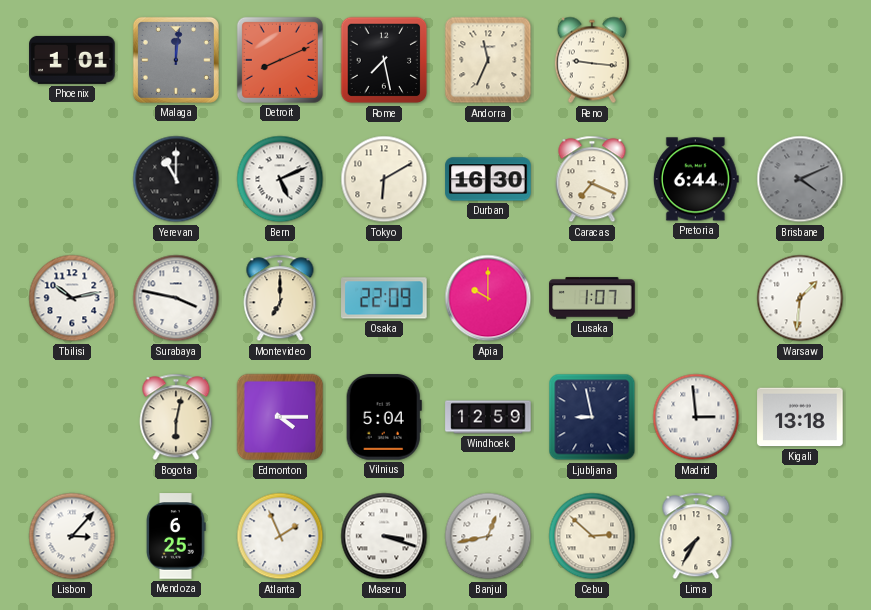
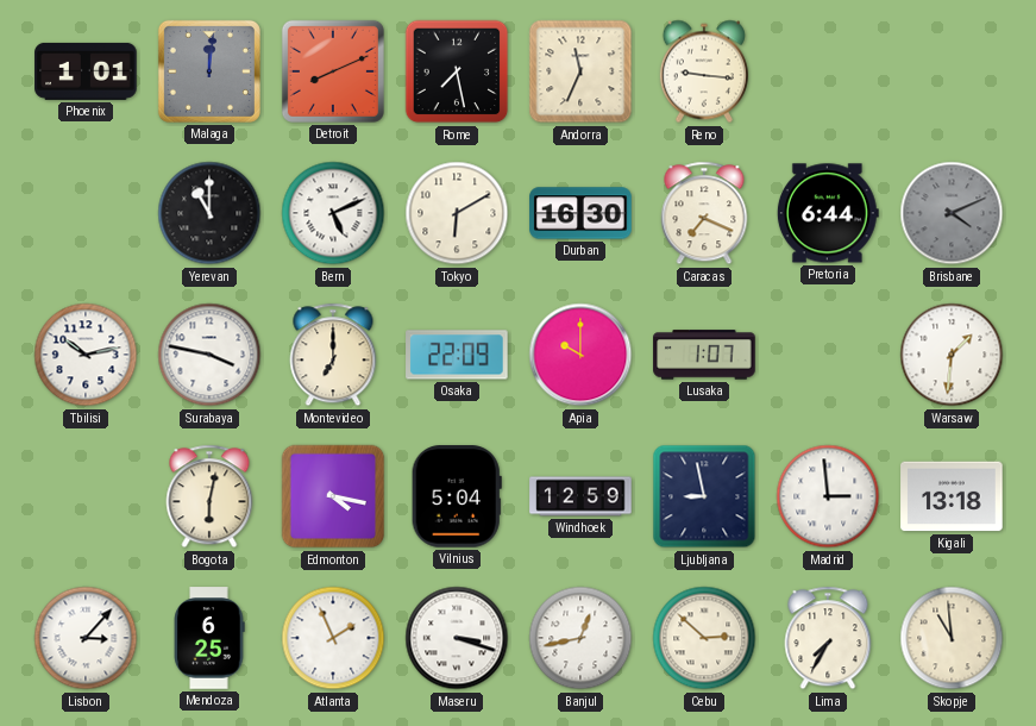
Edmonton: 4:15 -> 4:17 (333, 496)
Skopje: none -> 10:59 (952, 638)
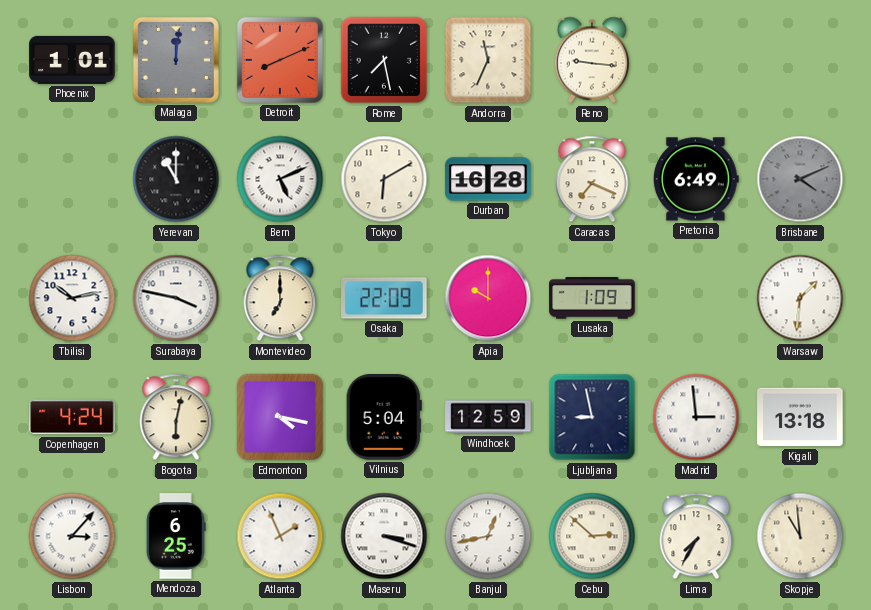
Durban: 16:30 -> 16:28 (488, 179)
Pretoria: 6:44 -> 6:49 (696, 179)
Lusaka: 1:07 -> 1:09 (592, 298)
Copenhagen: none -> 4:24 (72, 417)
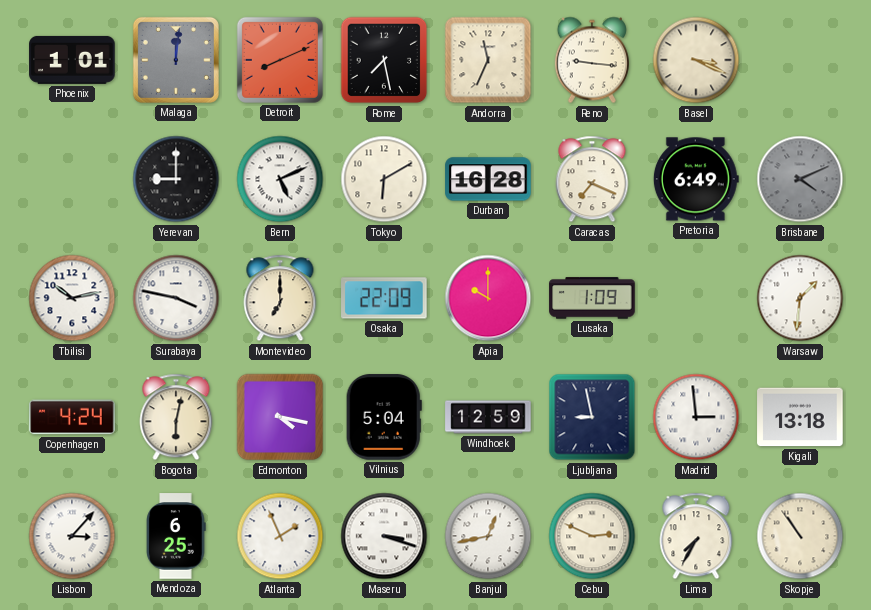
Basel: none -> 3:19 (696, 60)
Yerevan: 11:00 -> 9:00 (176, 179)
Cebu: 2:52 -> 2:49 (592, 536)
Skopje: 10:59 -> 10:54 (800, 536)
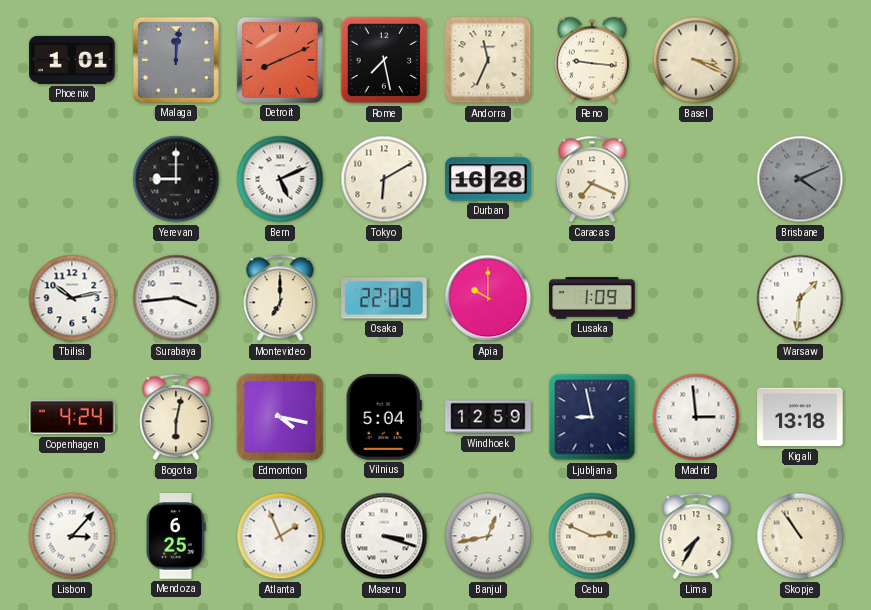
Pretoria: 6:49 -> none (696, 179)
Surabaya: 3:47 -> 3:44 (176, 298)
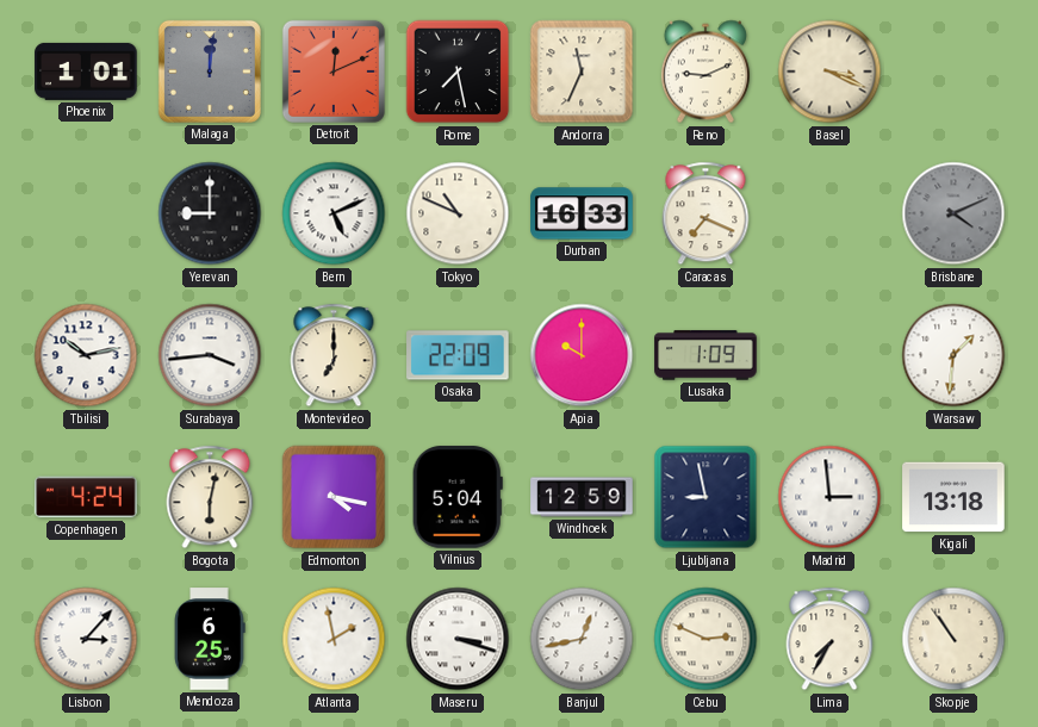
Detroit: 8:11 -> 12:11 (334, 72)
Reno: 9:16 -> 9:11 (706, 72)
Tokyo: 6:10 -> 10:49 (458, 213)
Durban: 16:28 -> 16:33 (582, 213)
Atlanta: 1:56 -> 1:58 (334, 639)
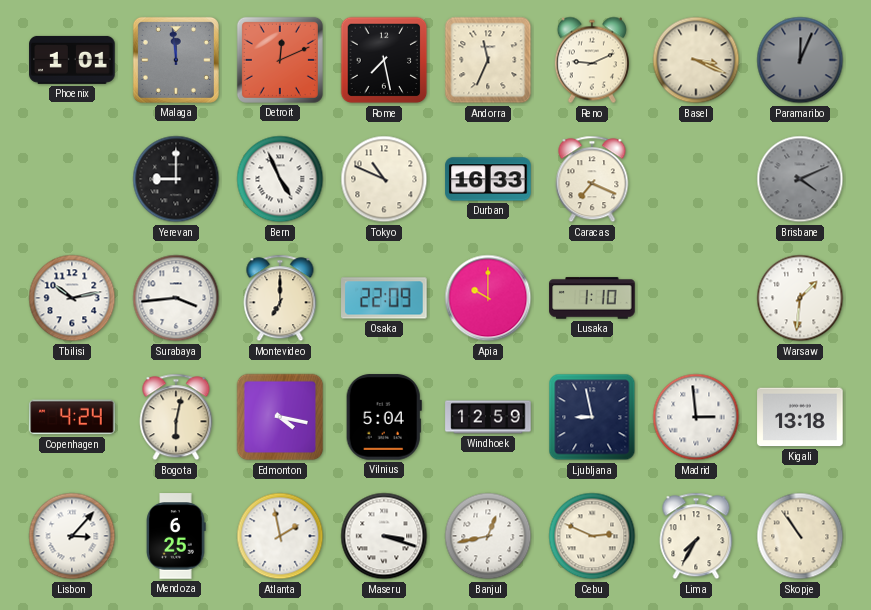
Malaga: 12:01 -> 11:59 (176, 60)
Paramaribo: none -> 12:04 (800, 60)
Bern: 5:11 -> 4:56 (280, 179)
Lusaka: 1:09 -> 1:10 (592, 298)
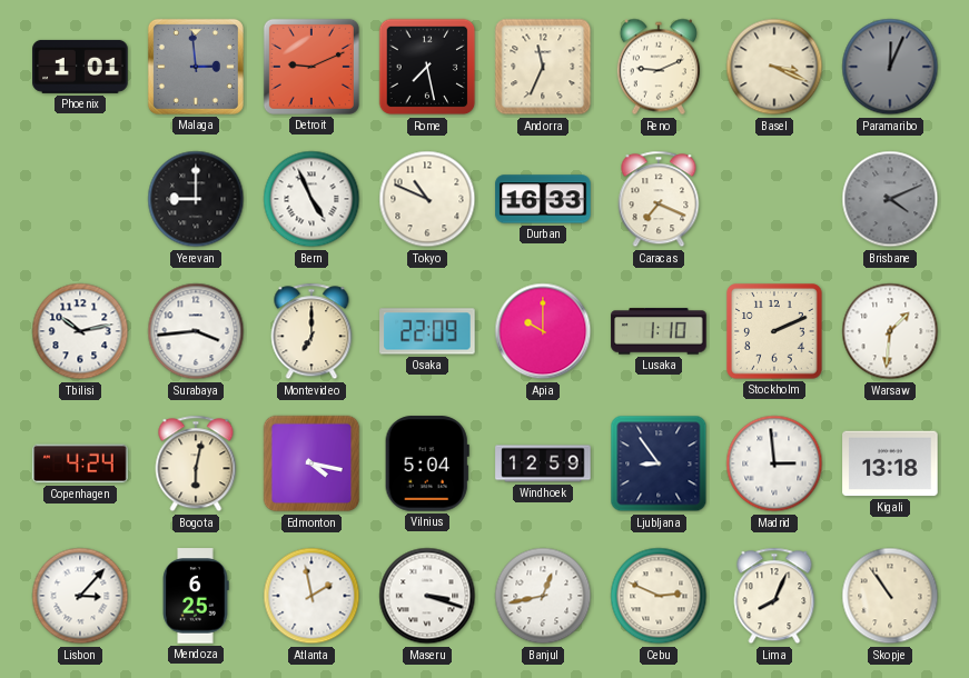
Malaga: 11:59 -> 2:59 (196, 67)
Detroit: 12:11 -> 9:11 (312, 67)
Stockholm: none -> 2:11 (774, 331)
Ljubljana: 8:58 -> 8:54 (659, 463)
Lima: 7:35 -> 8:04 (774, 596)
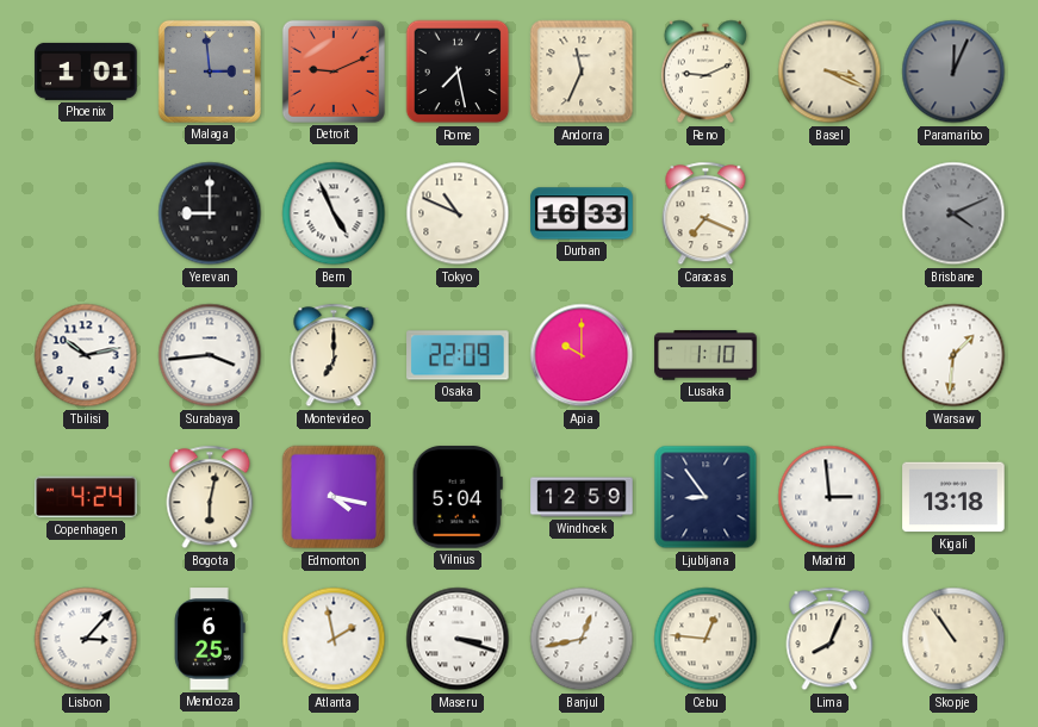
Stockholm: 2:11 -> none (774, 331)
Cebu: 2:49 -> 12:46 (706, 639)
